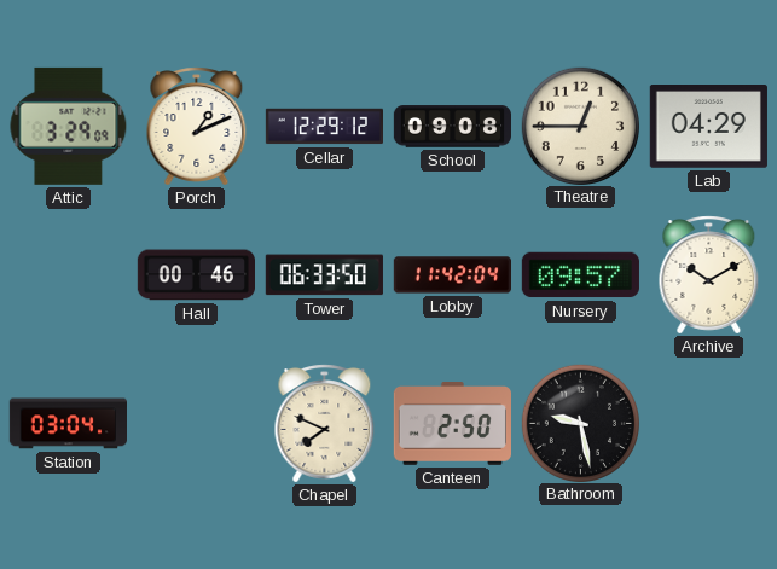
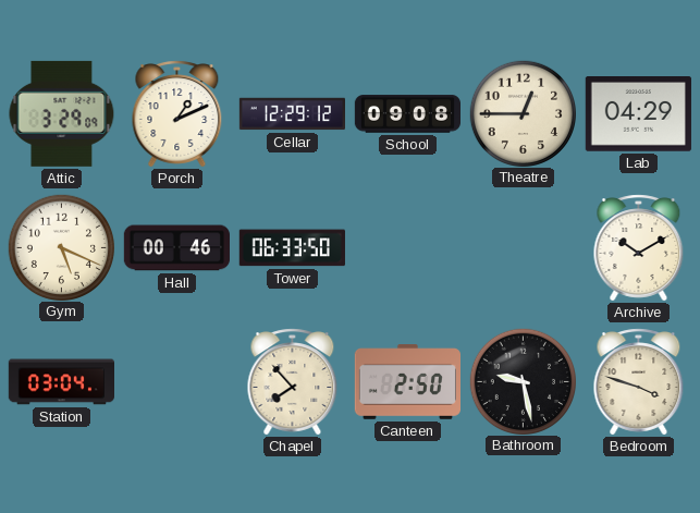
Gym: none -> 5:19 (61, 247)
Lobby: 11:42 -> none (452, 275)
Nursery: 09:57 -> none (580, 275)
Chapel: 7:49 -> 7:53 (293, 382)
Bedroom: none -> 3:48 (639, 382)
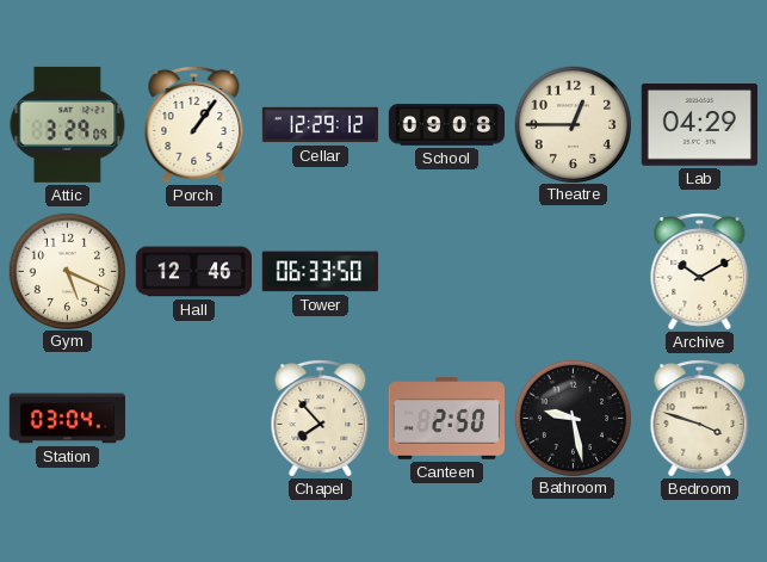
Porch: 1:11 -> 1:06 (194, 125)
Hall: 00:46 -> 12:46 (193, 272)
